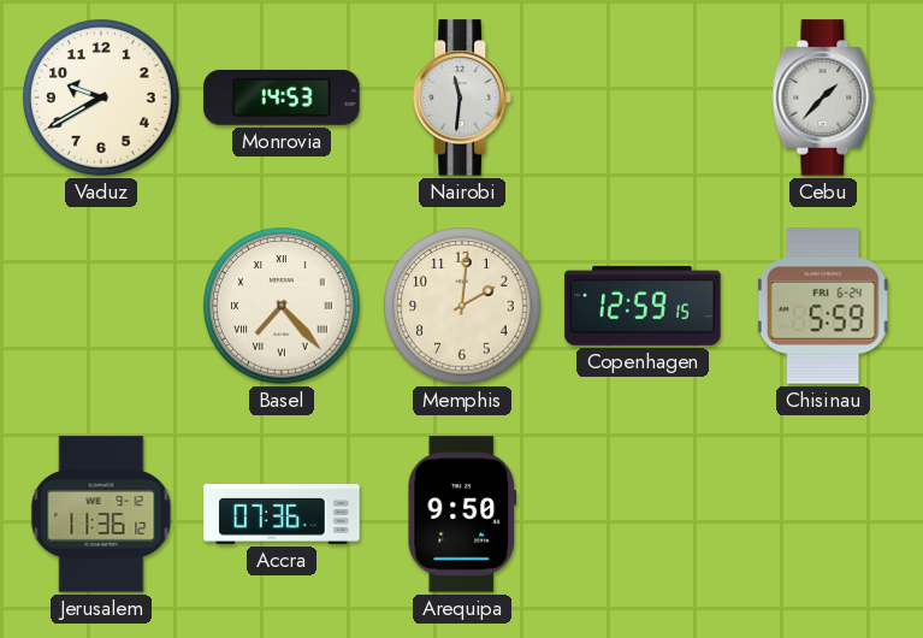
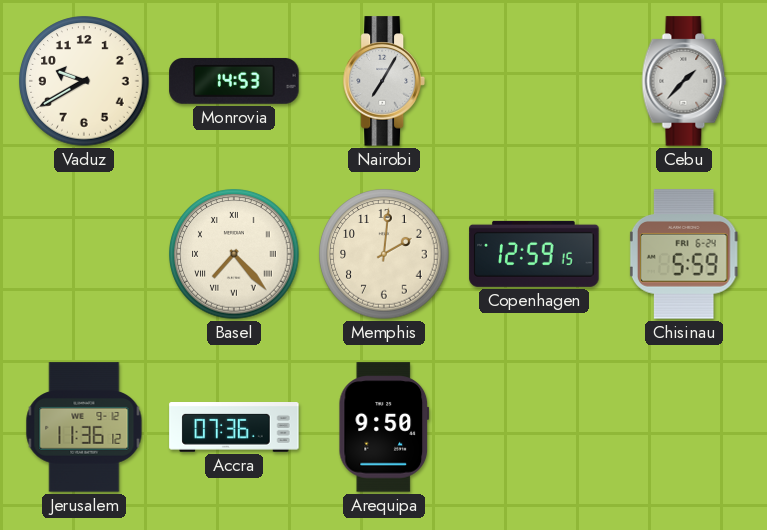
Nairobi: 11:31 -> 7:05 (384, 81)
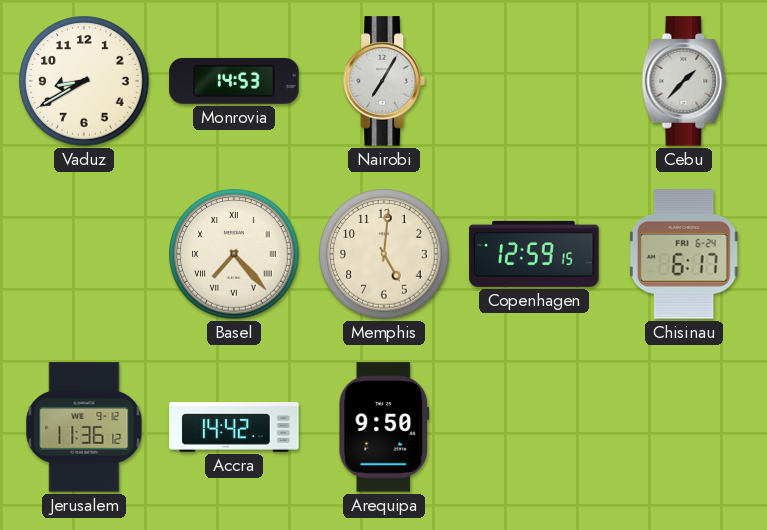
Vaduz: 9:40 -> 8:40 (84, 81)
Memphis: 2:01 -> 5:01 (384, 254)
Chisinau: 5:59 -> 6:17 (684, 254)
Accra: 07:36 -> 14:42 (234, 428)
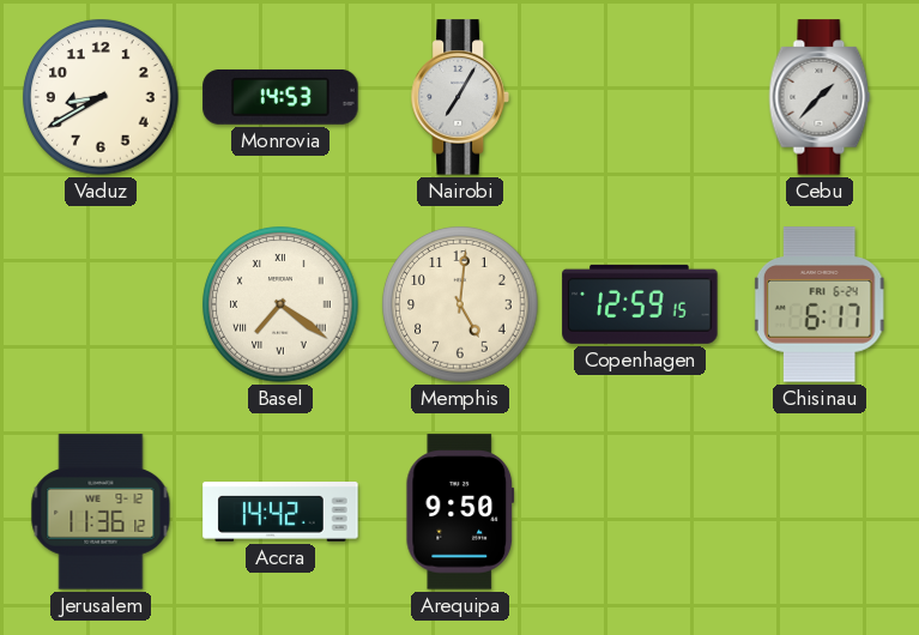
Basel: 7:23 -> 7:21 (280, 304)
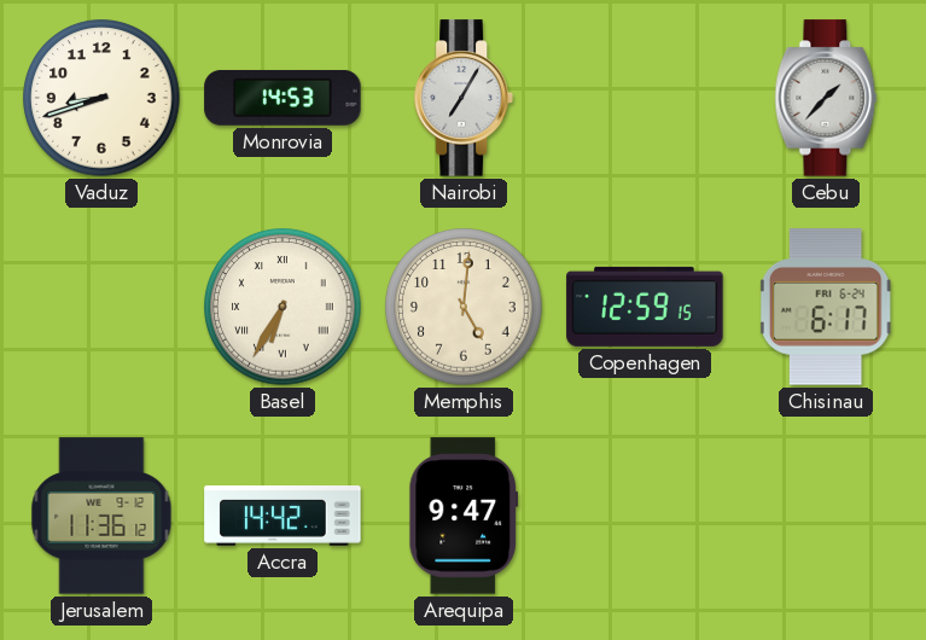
Vaduz: 8:40 -> 8:42 (101, 98)
Basel: 7:21 -> 6:35 (283, 307)
Arequipa: 9:50 -> 9:47 (464, 516)
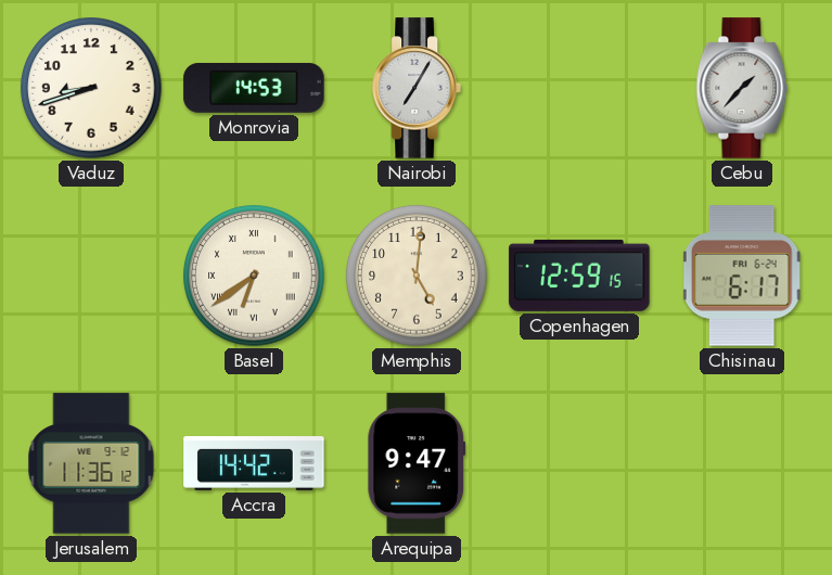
Basel: 6:35 -> 6:39 (254, 276)
